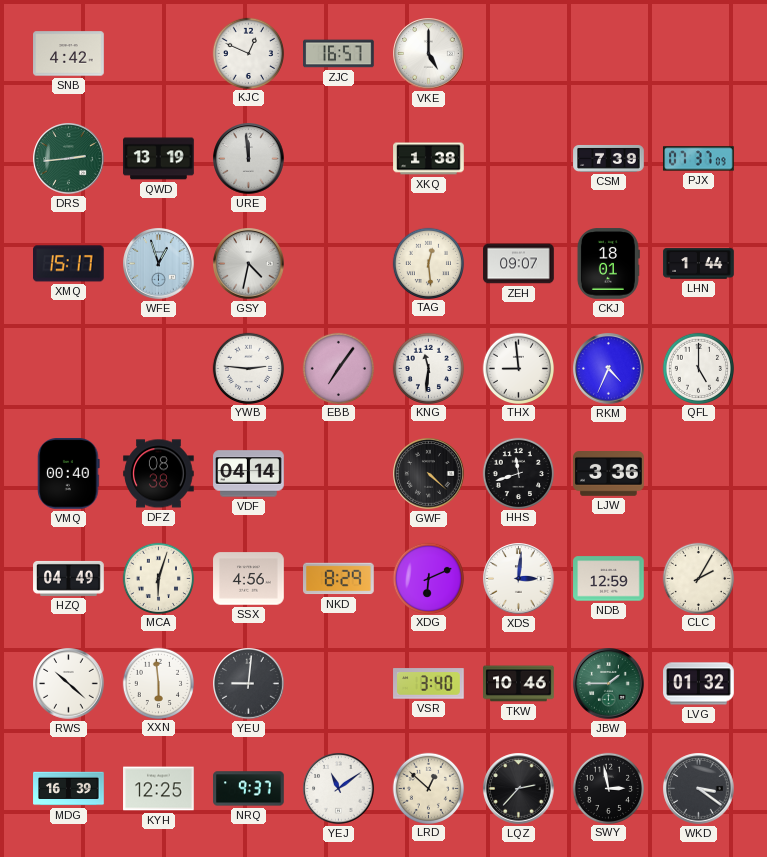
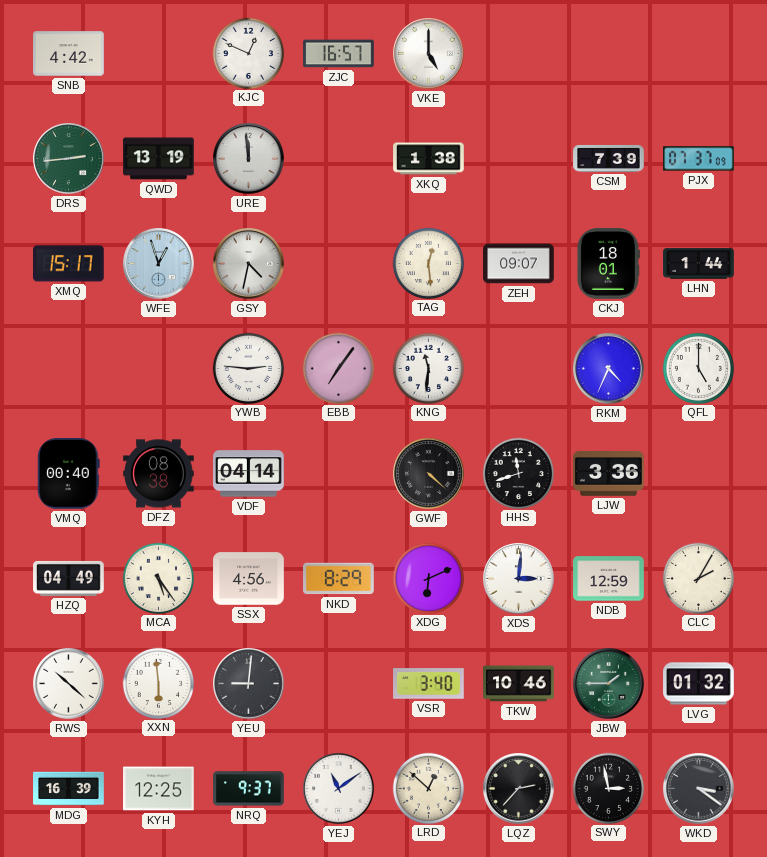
THX: 8:59 -> none (518, 368)
MCA: 6:03 -> 5:24 (158, 578)
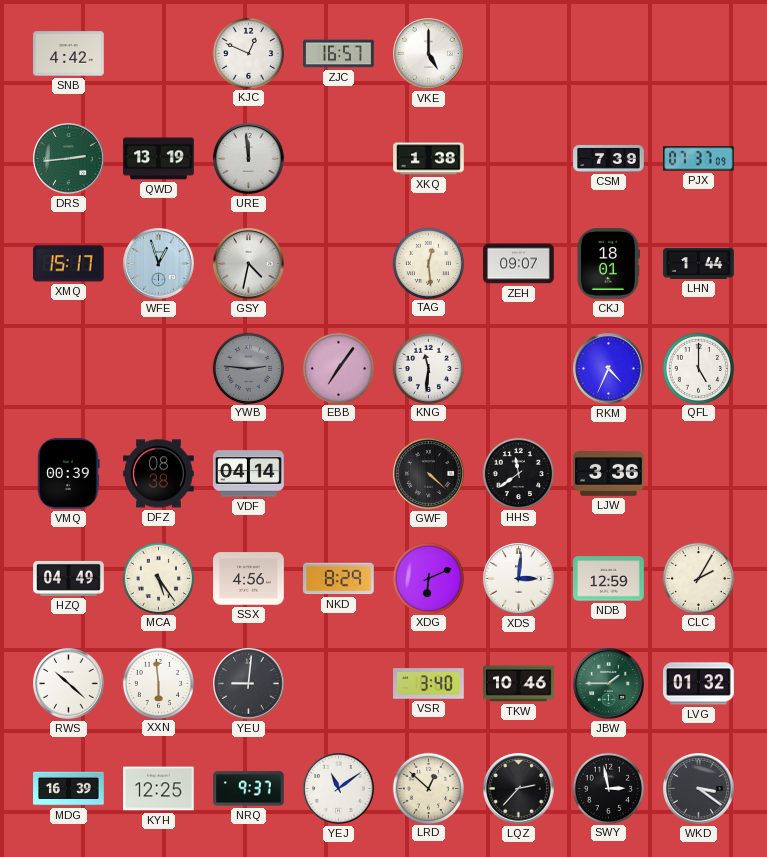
YWB dial: white -> grey (248, 368)
VMQ: 00:40 -> 00:39 (69, 474)
HHS: 11:42 -> 11:39 (518, 473)
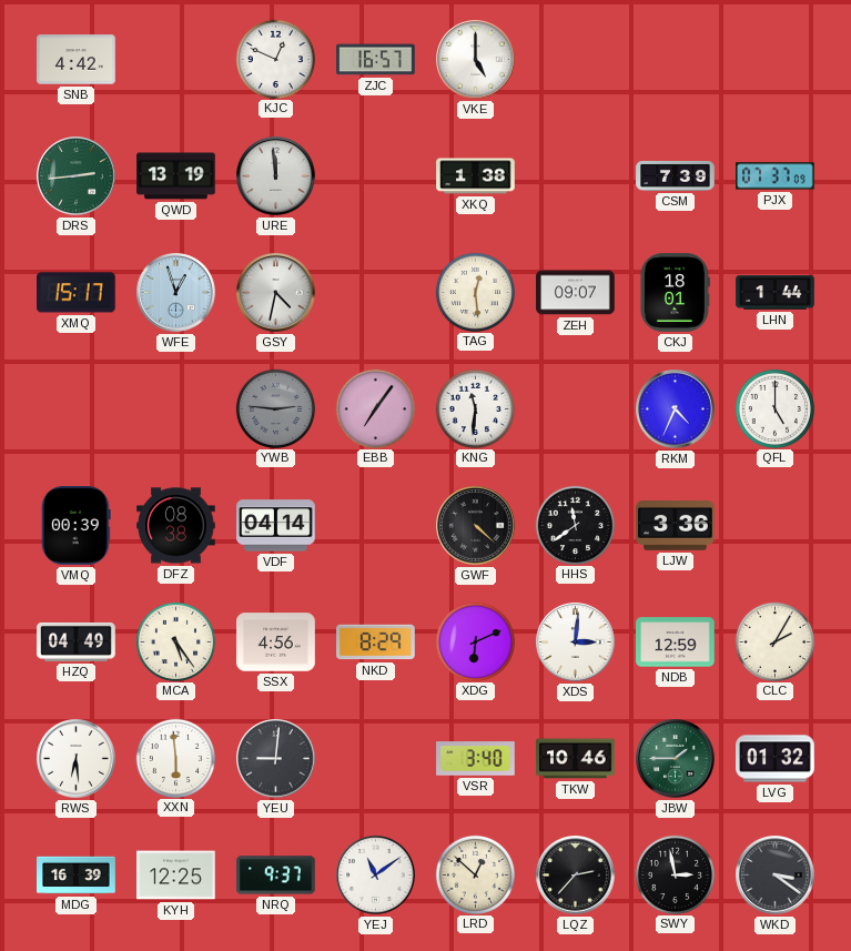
RWS: 10:22 -> 6:29 (77, 759)
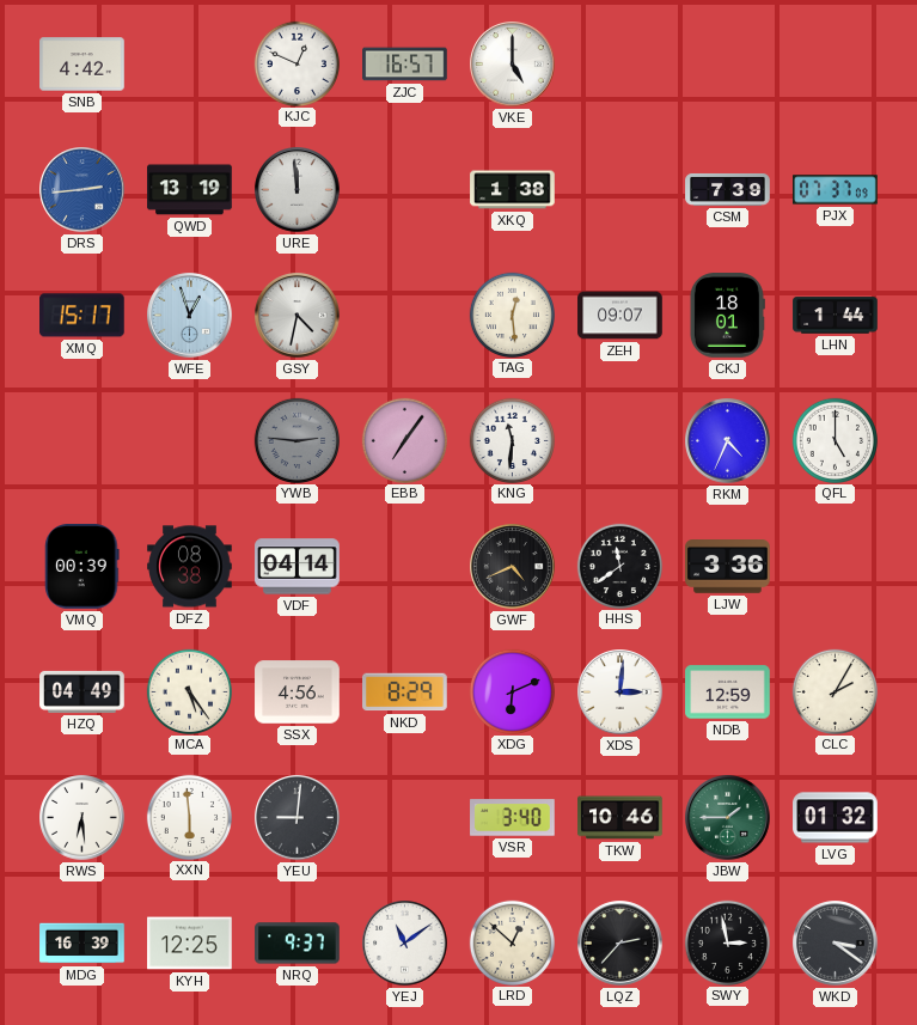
DRS dial: green -> blue (82, 190)
GWF: 4:22 -> 4:41 (513, 567)
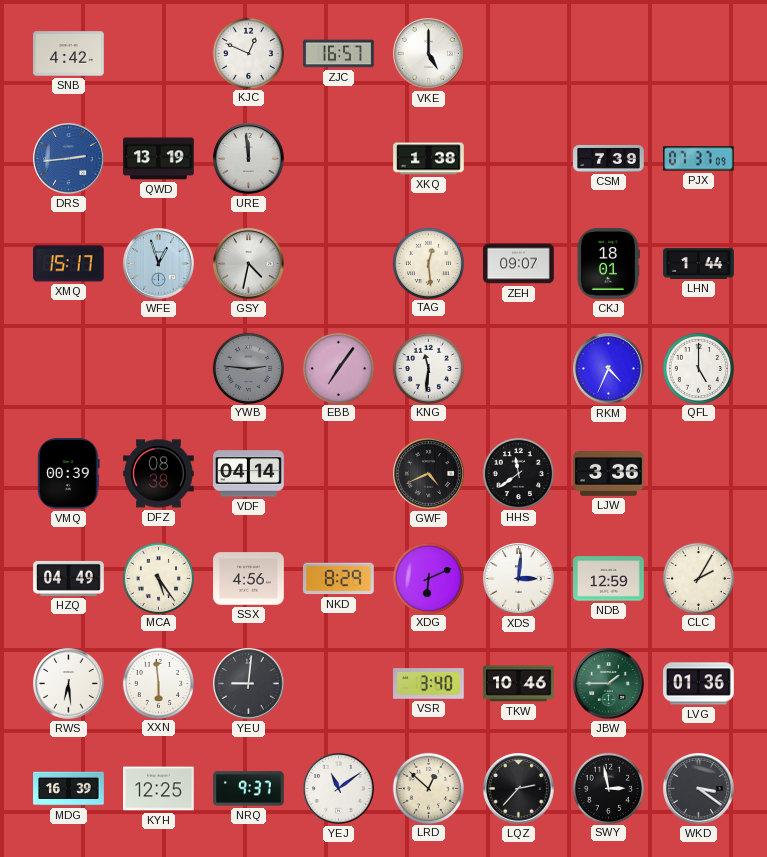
LVG: 01:32 -> 01:36 (699, 684)
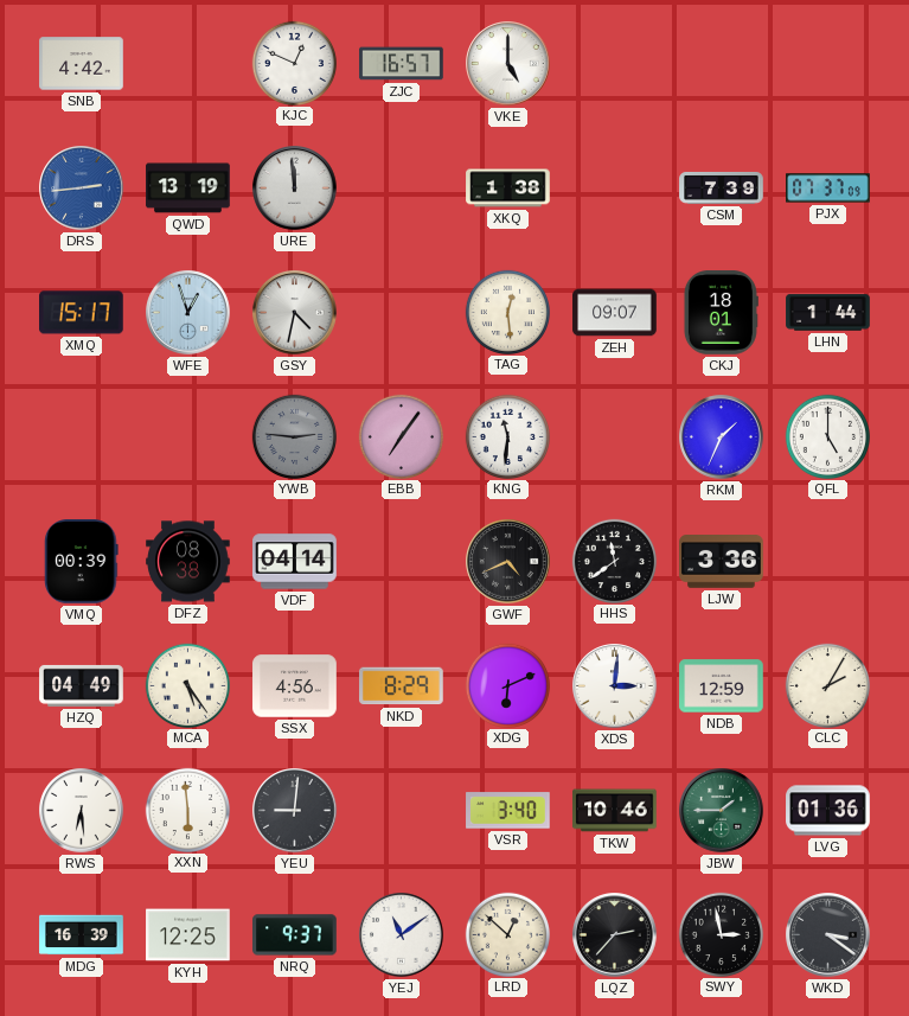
RKM: 4:34 -> 1:34 (722, 437)
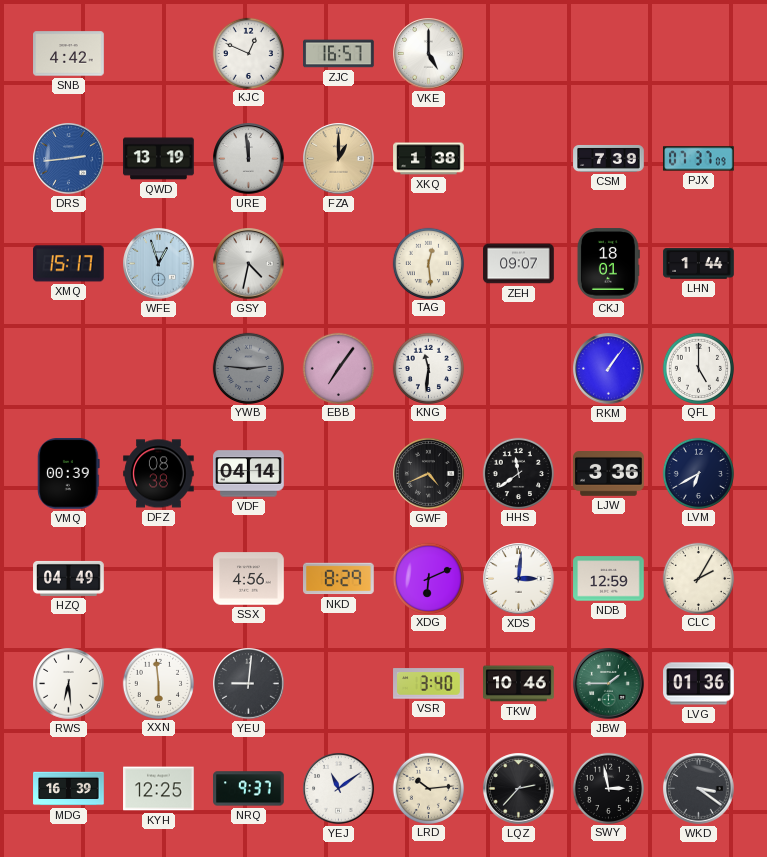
FZA: none -> 1:00 (339, 159)
RKM: 1:34 -> 1:06 (609, 369)
LVM: none -> 6:40 (698, 473)
MCA: 5:24 -> none (187, 685)
LRD: 12:52 -> 10:14 (428, 788)
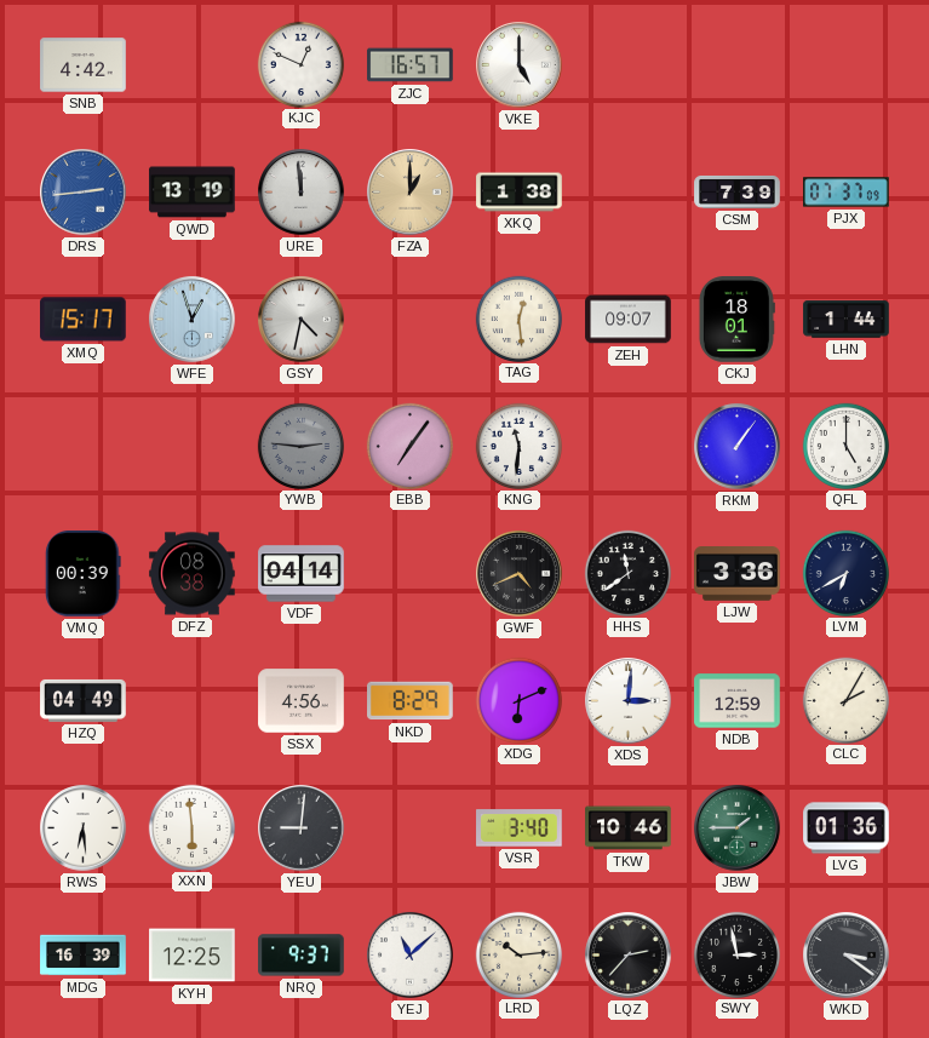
YEJ: 11:09 -> 11:08 (411, 956)
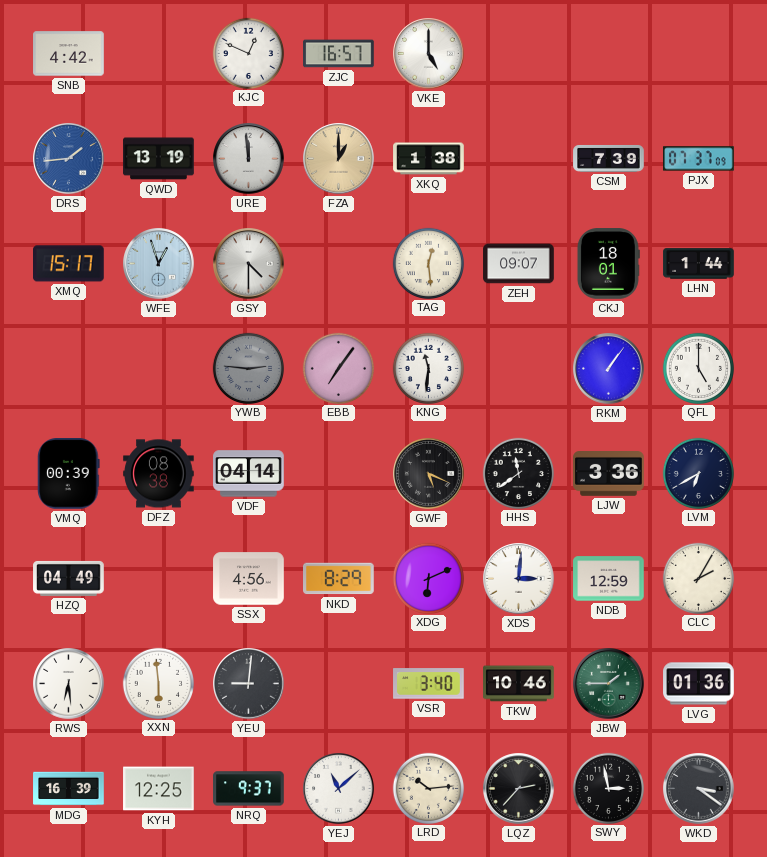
DRS: 2:44 -> 1:44 (69, 159)
GSY: 4:32 -> 4:30 (249, 264)
GWF: 4:41 -> 5:19 (429, 474)
